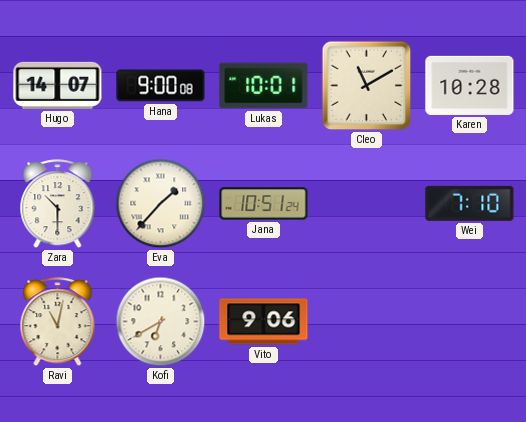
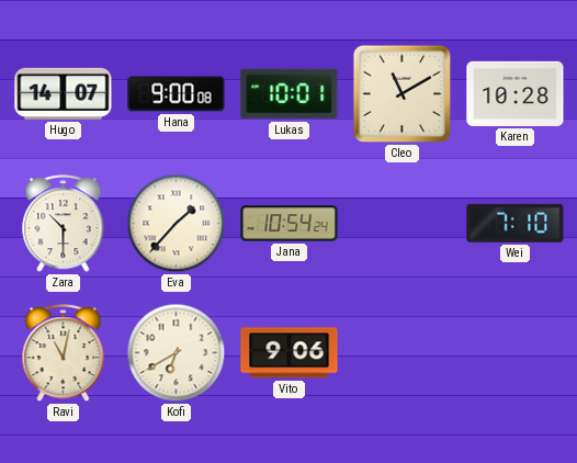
Jana: 10:51 -> 10:54 (290, 224)
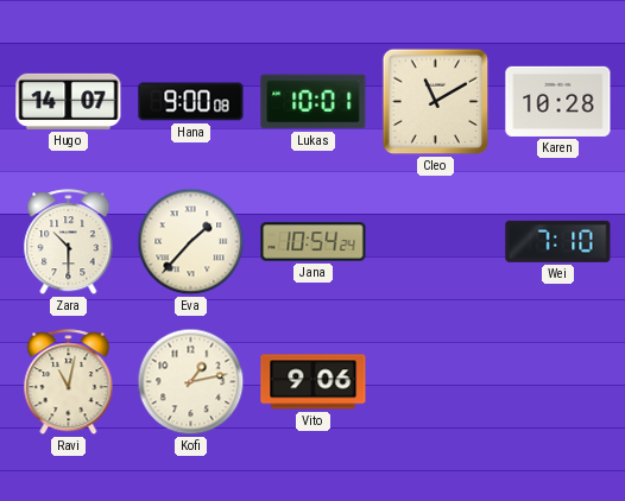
Kofi: 6:40 -> 1:13 (191, 382)
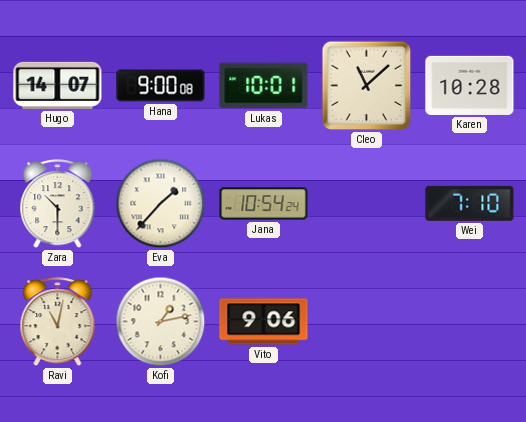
Cleo: 11:10 -> 11:08 (367, 86)
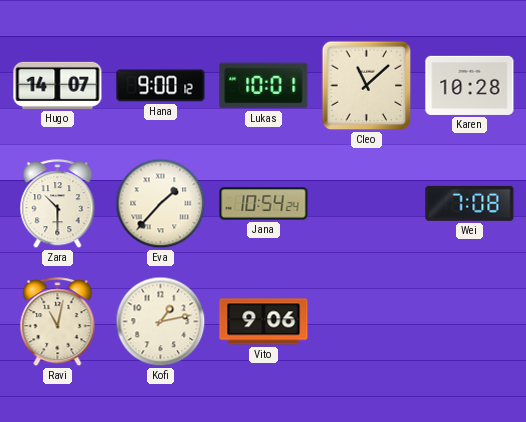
Hana: 9:00:08 -> 9:00:12 (161, 86)
Wei: 7:10 -> 7:08 (470, 203)
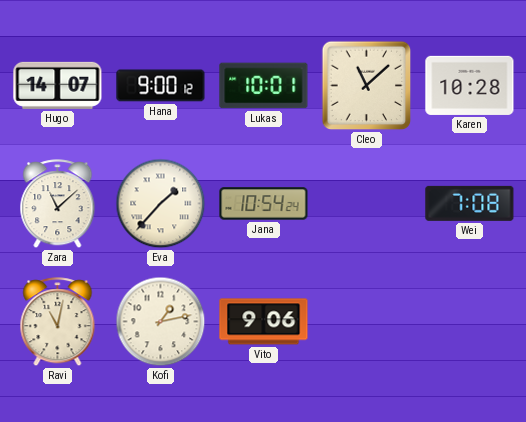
Zara: 10:30 -> 11:08 (58, 204)
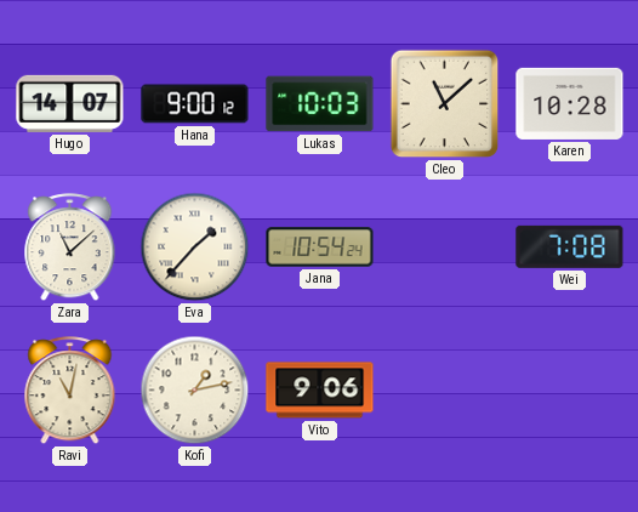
Lukas: 10:01 -> 10:03 (320, 104)
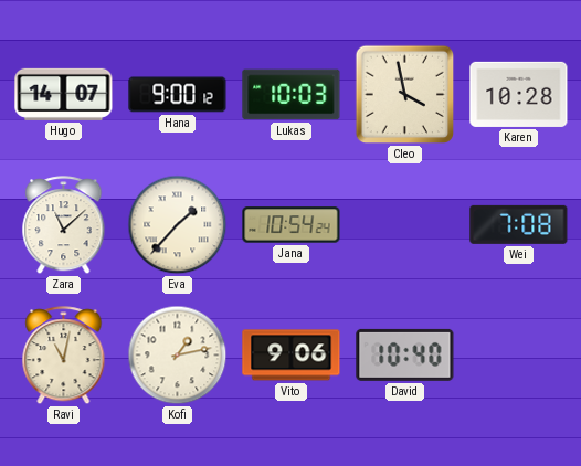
Cleo: 11:08 -> 3:58 (405, 95)
David: none -> 10:40 (405, 354)
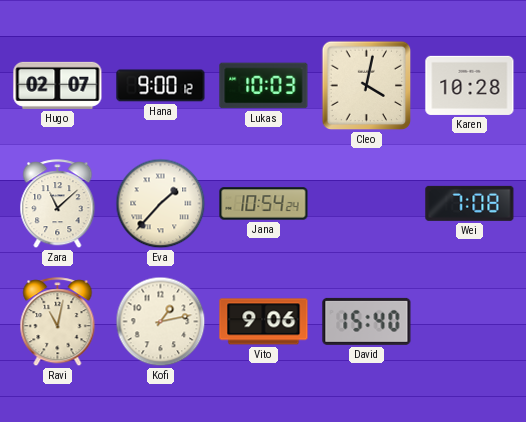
Hugo: 14:07 -> 02:07 (58, 85)
Cleo: 3:58 -> 4:02 (367, 86)
David: 10:40 -> 15:40 (367, 321)
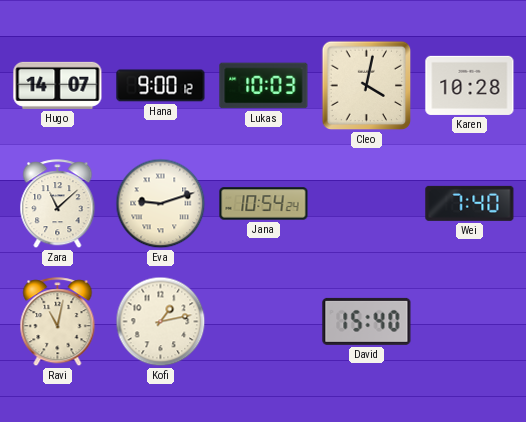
Hugo: 02:07 -> 14:07 (58, 85)
Eva: 1:37 -> 9:12 (161, 204)
Wei: 7:08 -> 7:40 (470, 203)
Vito: 9:06 -> none (264, 322)
